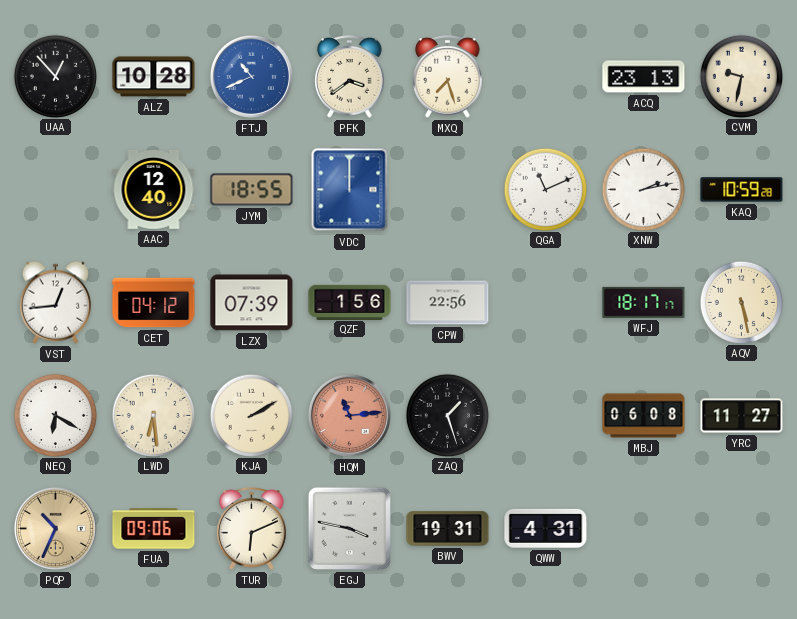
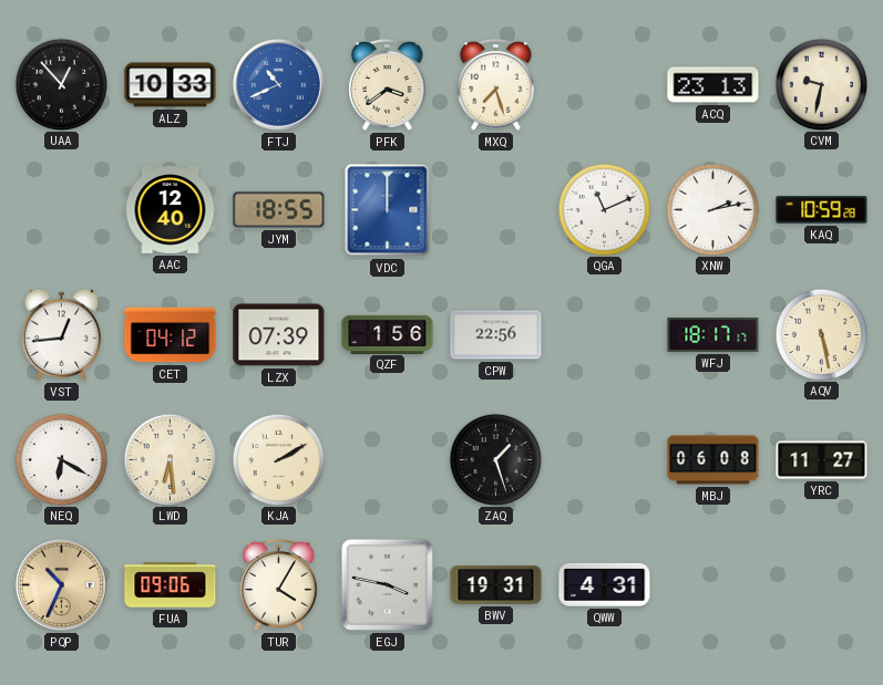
ALZ: 10:28 -> 10:33 (171, 85)
HQM: 11:14 -> none (349, 415)
TUR: 6:11 -> 4:05 (279, 585)
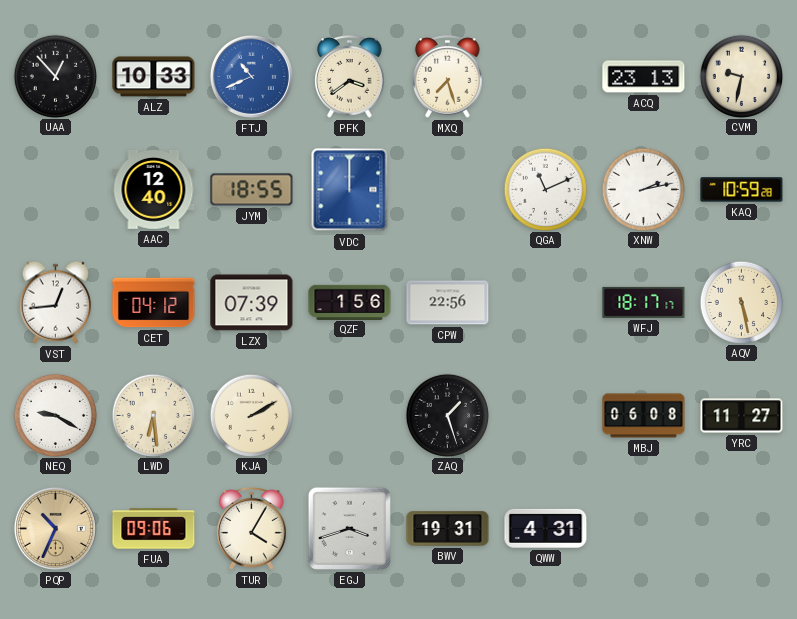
NEQ: 6:20 -> 9:20 (55, 415)
EGJ: 3:47 -> 3:42 (349, 528)
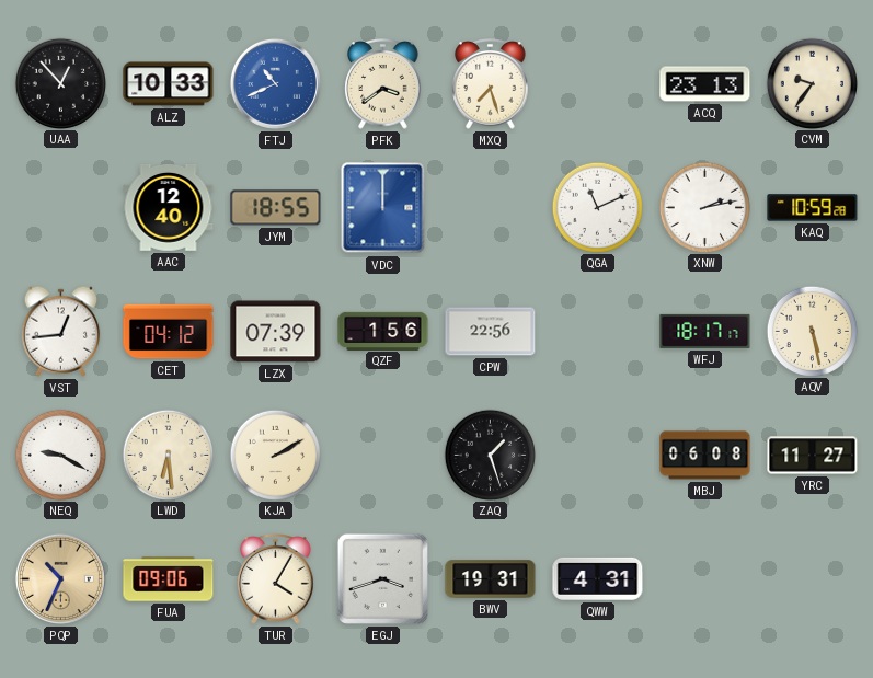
CVM: 9:32 -> 9:36 (812, 83)
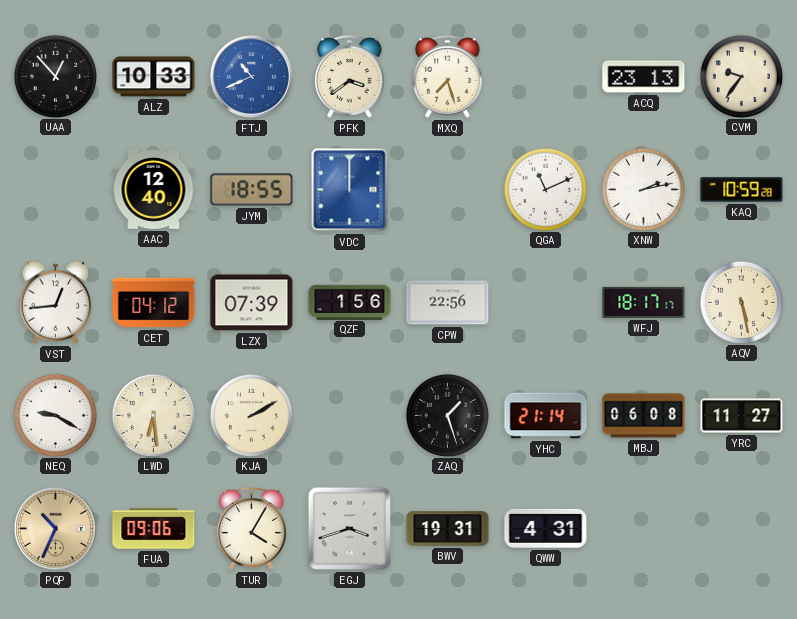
YHC: none -> 21:14 (546, 416)
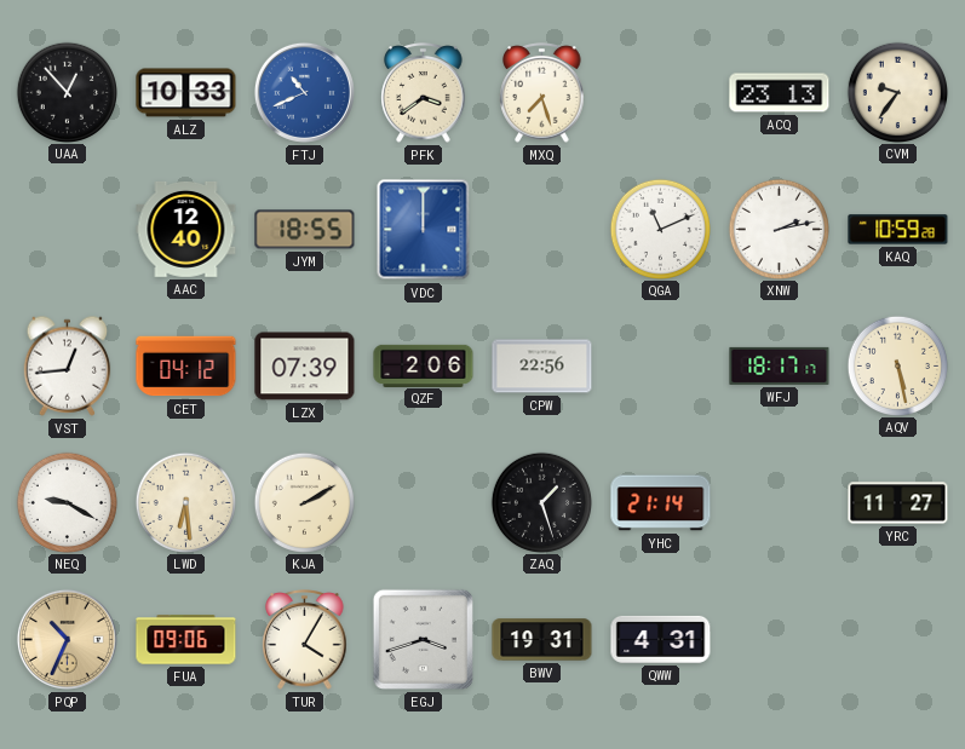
QZF: 1:56 -> 2:06 (424, 365)
MBJ: 06:08 -> none (644, 416)
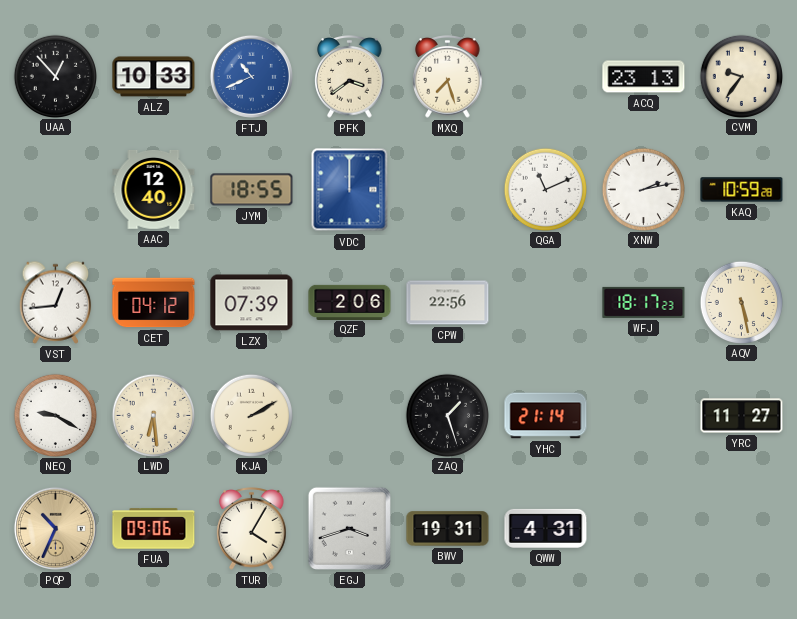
WFJ: 18:17:17 -> 18:17:23 (644, 302)
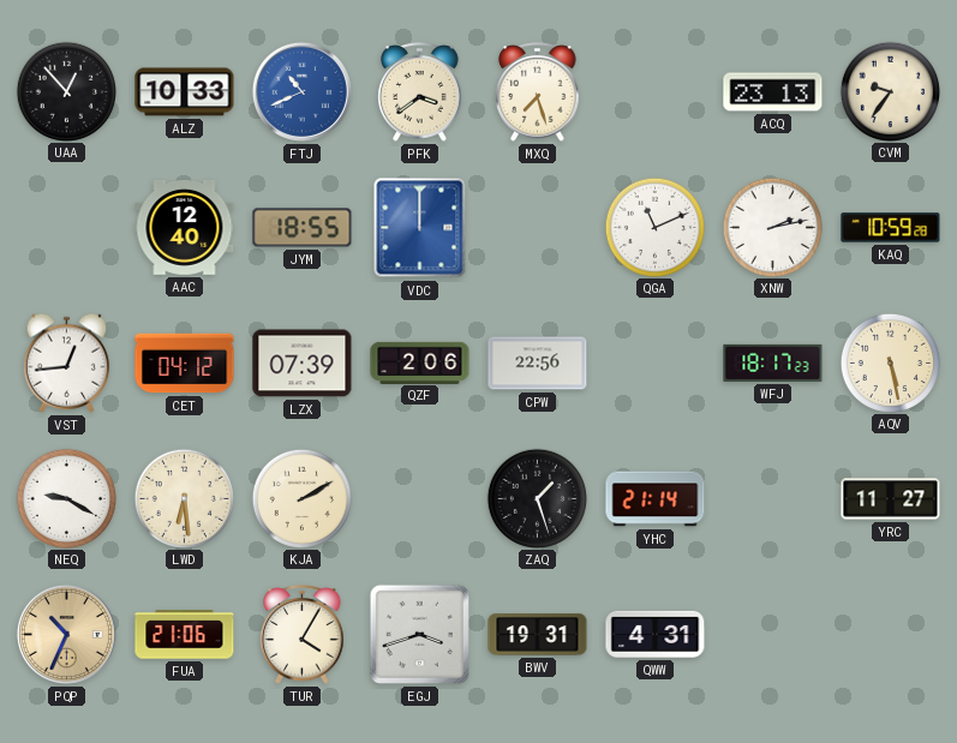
FUA: 09:06 -> 21:06 (185, 635)
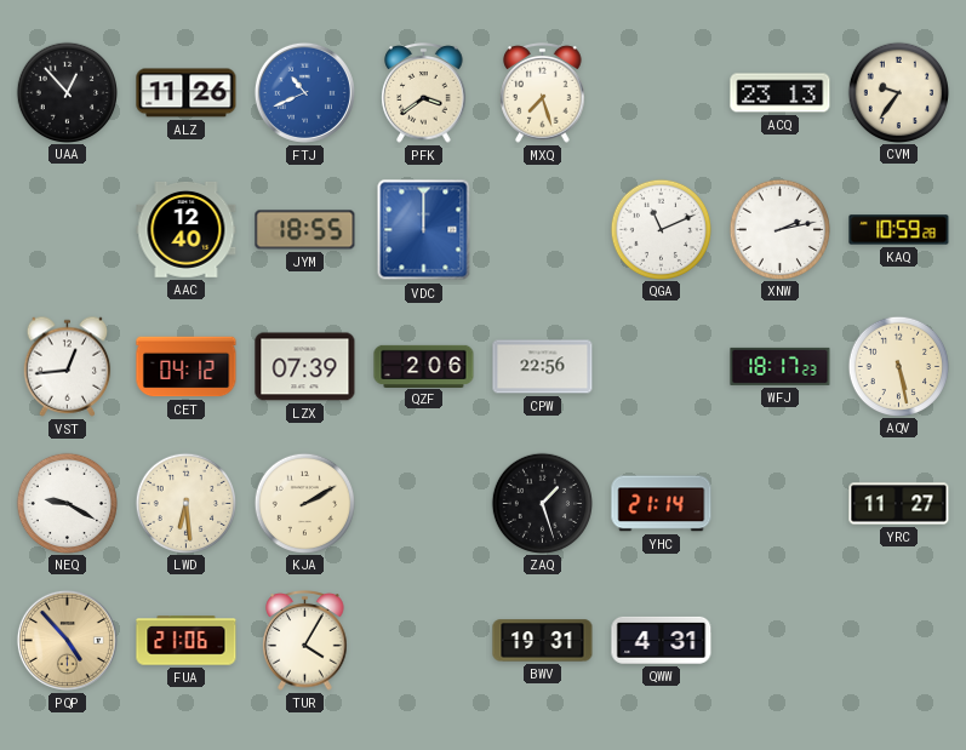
ALZ: 10:33 -> 11:26 (187, 93)
PQP: 10:34 -> 4:53 (67, 640)
EGJ: 3:42 -> none (419, 634)
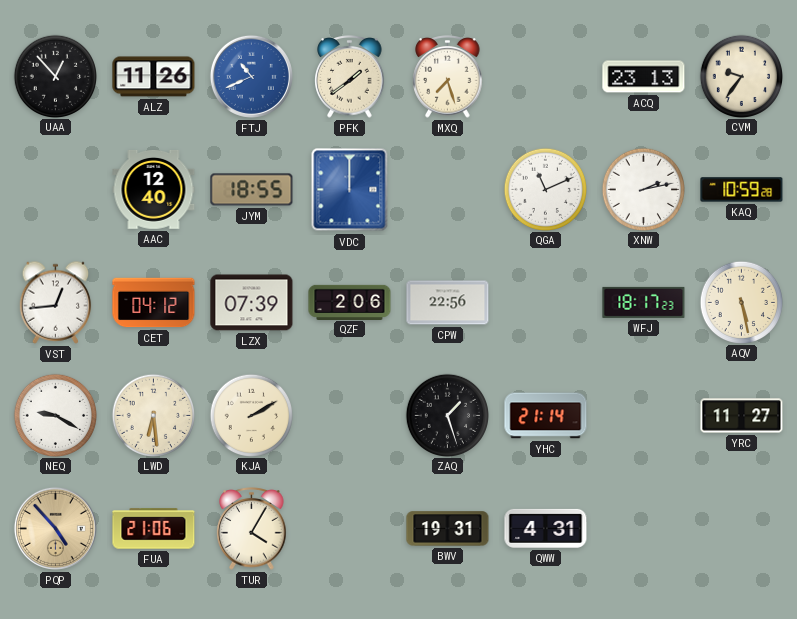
PFK: 3:39 -> 1:39 (350, 77)
